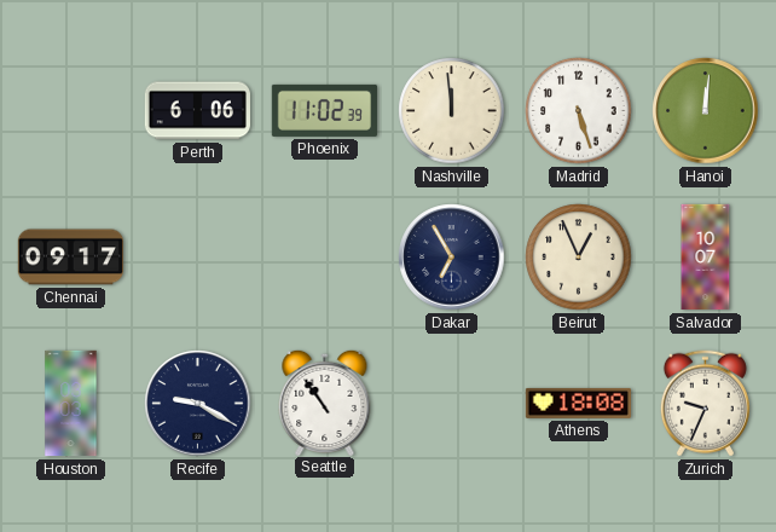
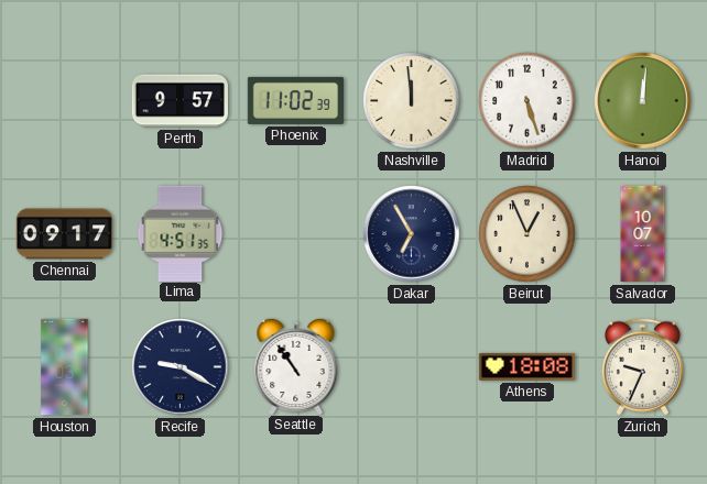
Perth: 6:06 -> 9:57 (180, 101)
Lima: none -> 4:51 (181, 233)
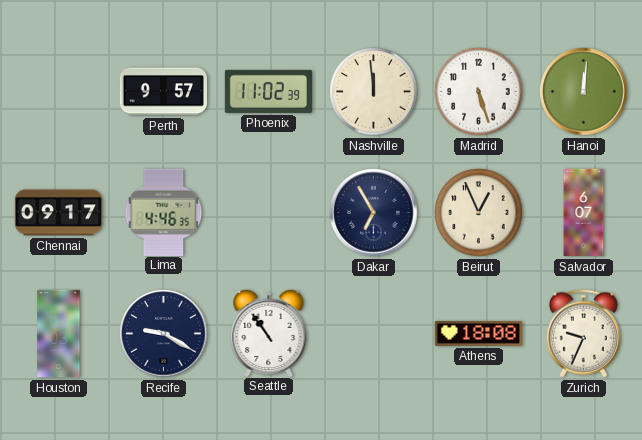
Lima: 4:51 -> 4:46 (164, 212)
Salvador: 10:07 -> 6:07 (584, 213)
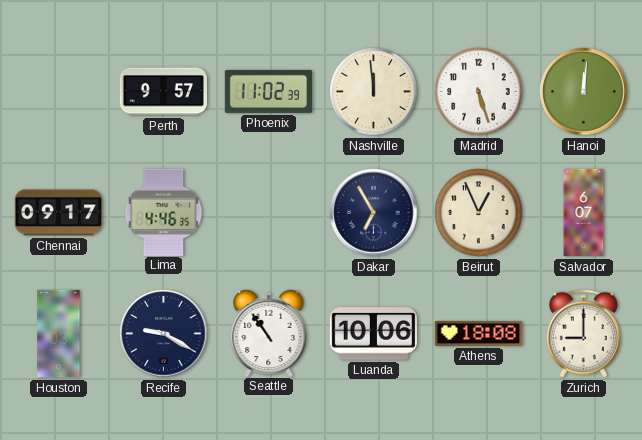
Luanda: none -> 10:06 (373, 334)
Zurich: 9:34 -> 9:00 (583, 334)
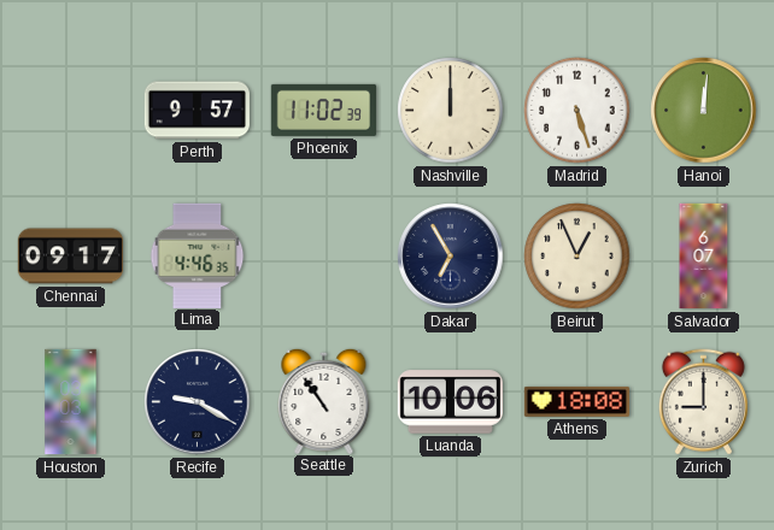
Nashville: 11:59 -> 12:00 (451, 111)
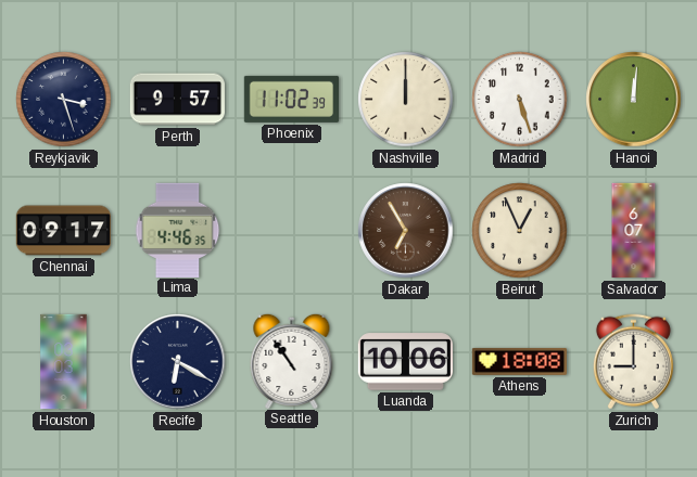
Reykjavik: none -> 3:27 (64, 100)
Dakar dial: navy -> brown (406, 231)
Recife: 9:20 -> 6:20 (178, 362)
